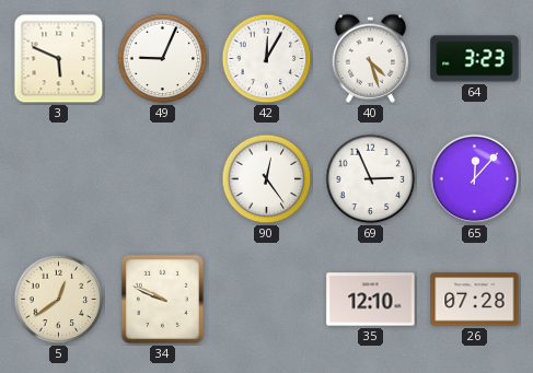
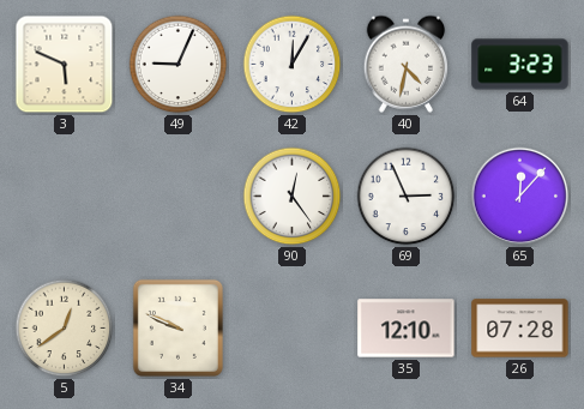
40: 4:27 -> 4:32 (407, 64)
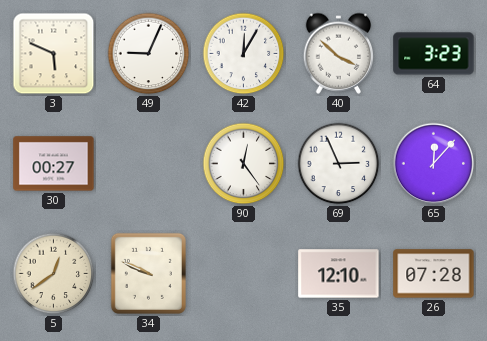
40: 4:32 -> 3:52 (339, 53)
30: none -> 00:27 (54, 164)
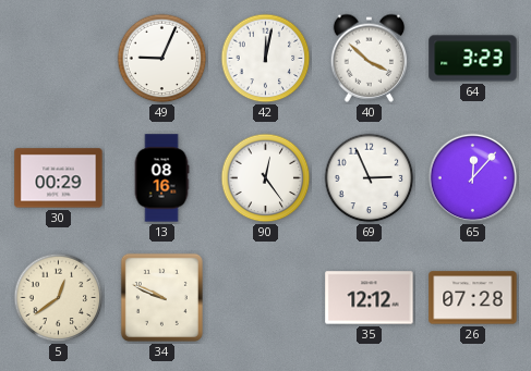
3: 5:49 -> none (54, 54)
42: 12:05 -> 12:02 (266, 59)
30: 00:27 -> 00:29 (59, 178)
13: none -> 08:16 (161, 178)
35: 12:10 -> 12:12 (370, 298)
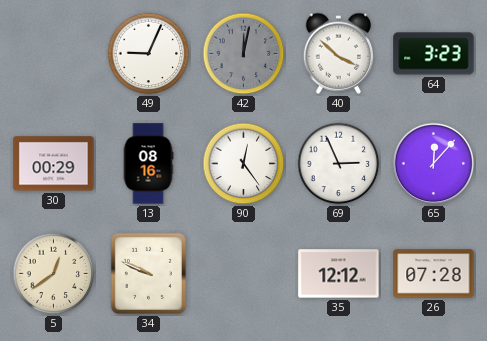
42 dial: white -> grey (244, 54)
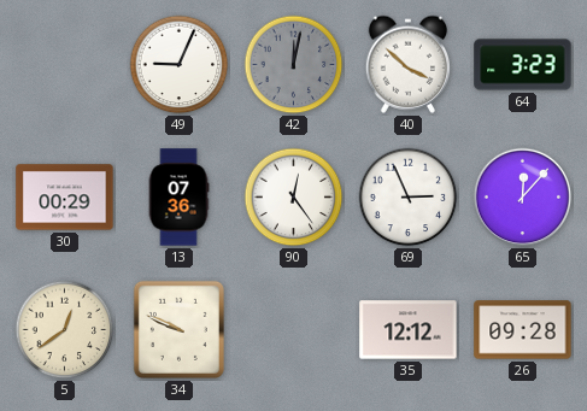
13: 08:16 -> 07:36 (178, 198)
26: 07:28 -> 09:28 (523, 330)
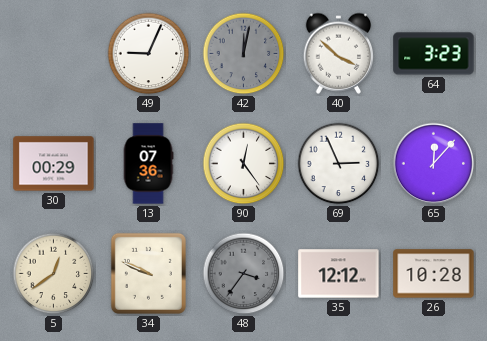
48: none -> 3:36 (244, 274)
26: 09:28 -> 10:28 (434, 274)
